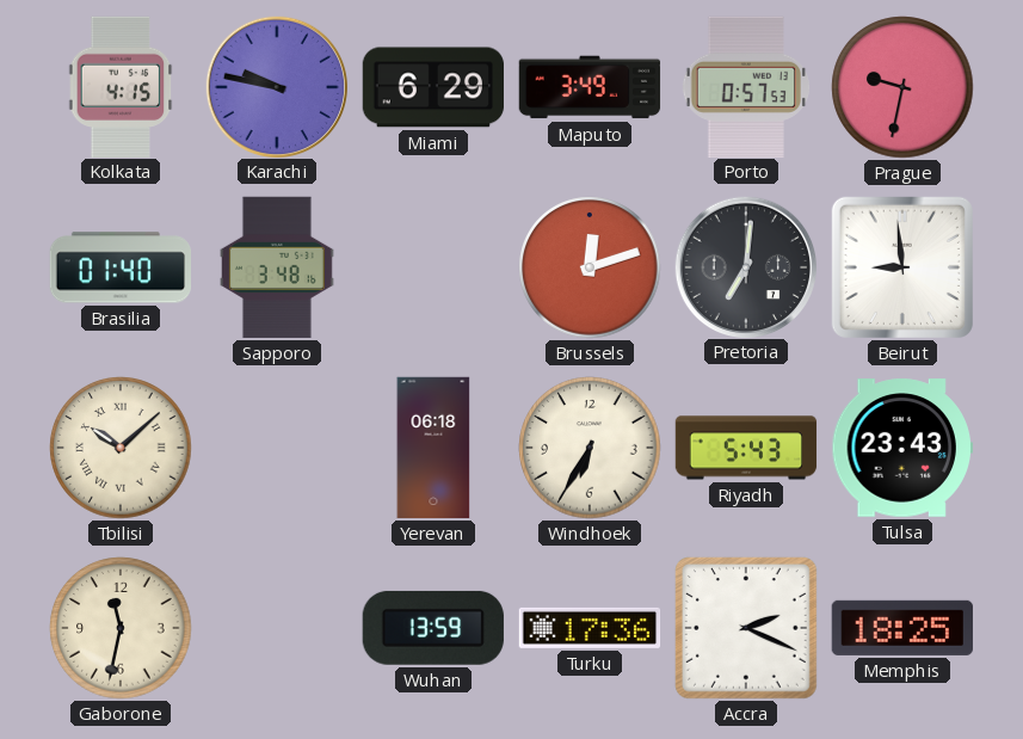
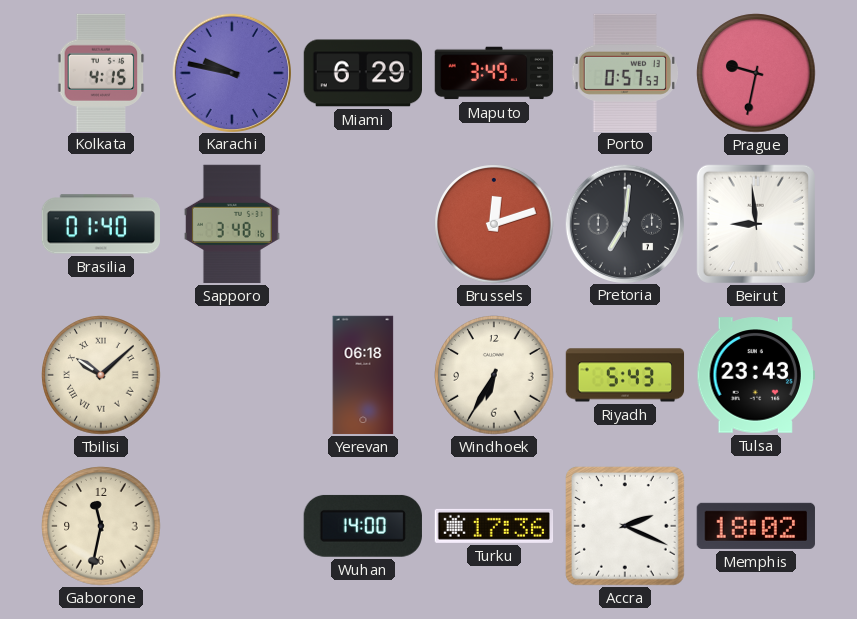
Wuhan: 13:59 -> 14:00 (363, 526)
Memphis: 18:25 -> 18:02 (756, 526)
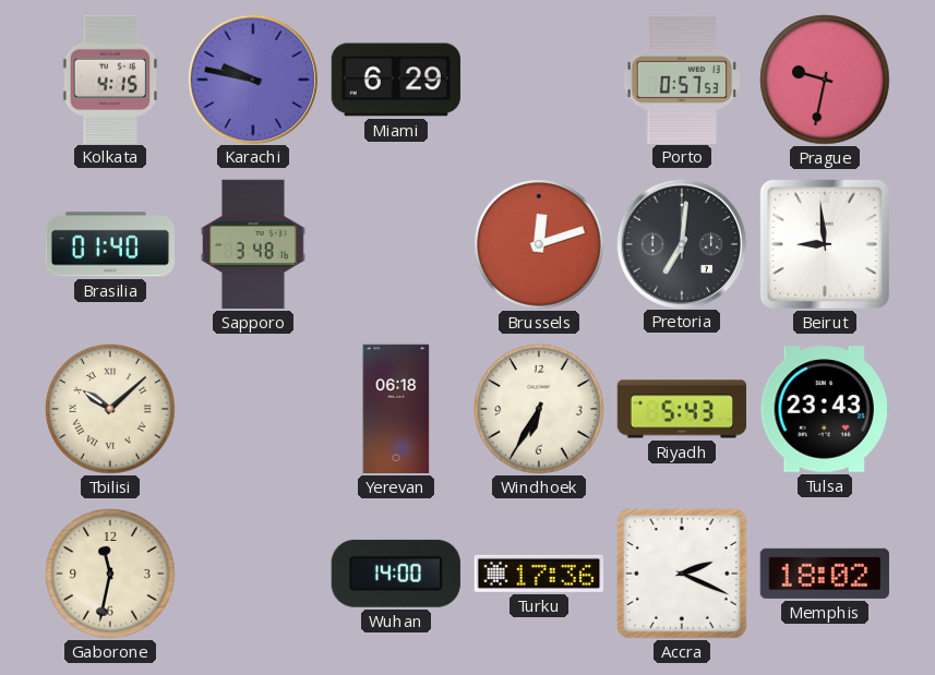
Maputo: 3:49 -> none (494, 73)
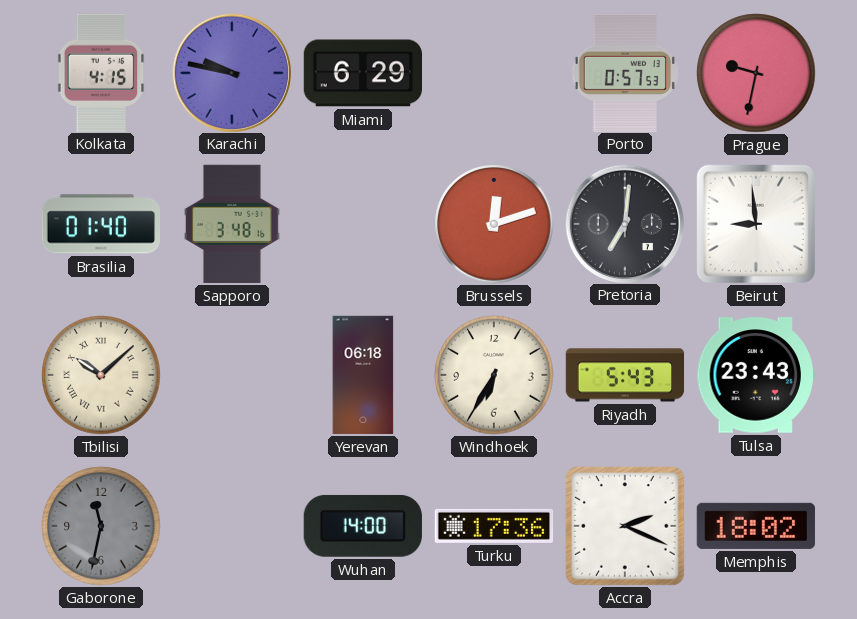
Gaborone dial: cream -> grey (101, 526)
